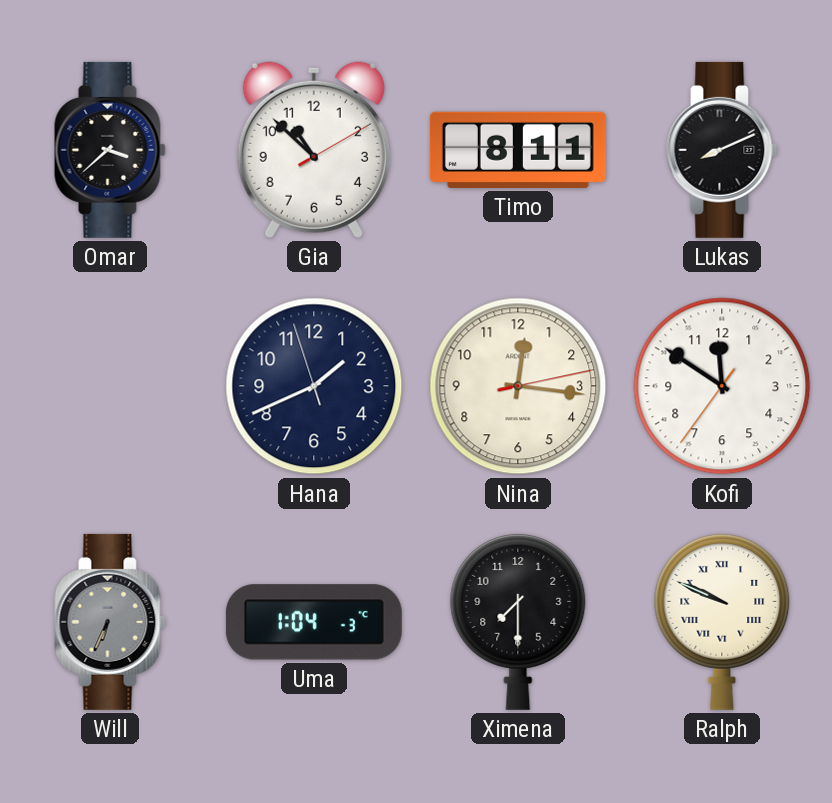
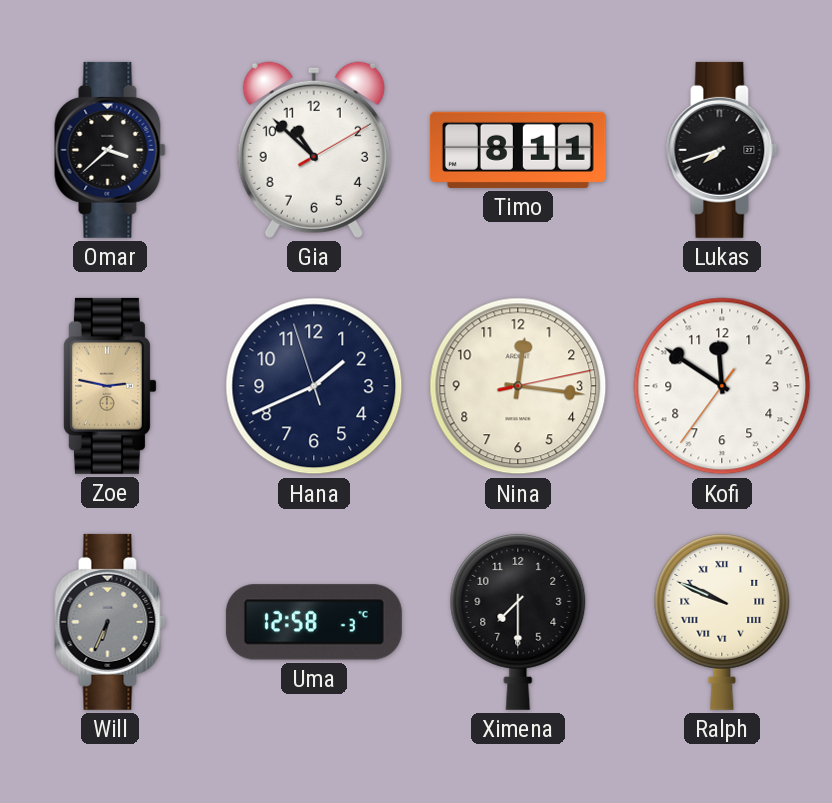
Lukas: 8:11 -> 7:42 (722, 150)
Zoe: none -> 2:47 (110, 386)
Uma: 1:04 -> 12:58 (314, 622)
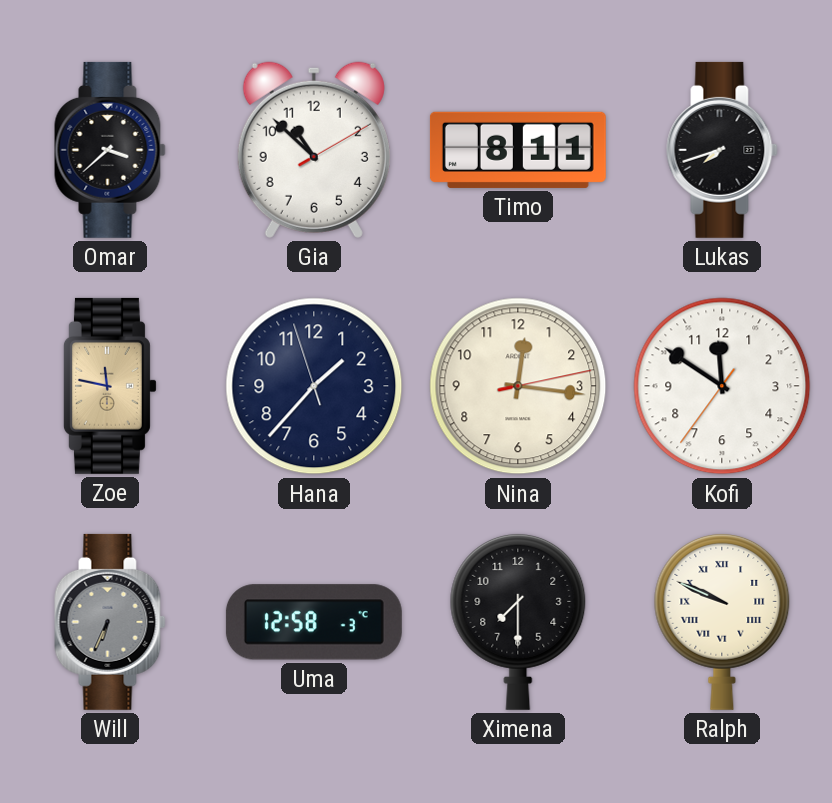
Zoe: 2:47 -> 11:47 (110, 386)
Hana: 1:40 -> 1:36 (314, 386)
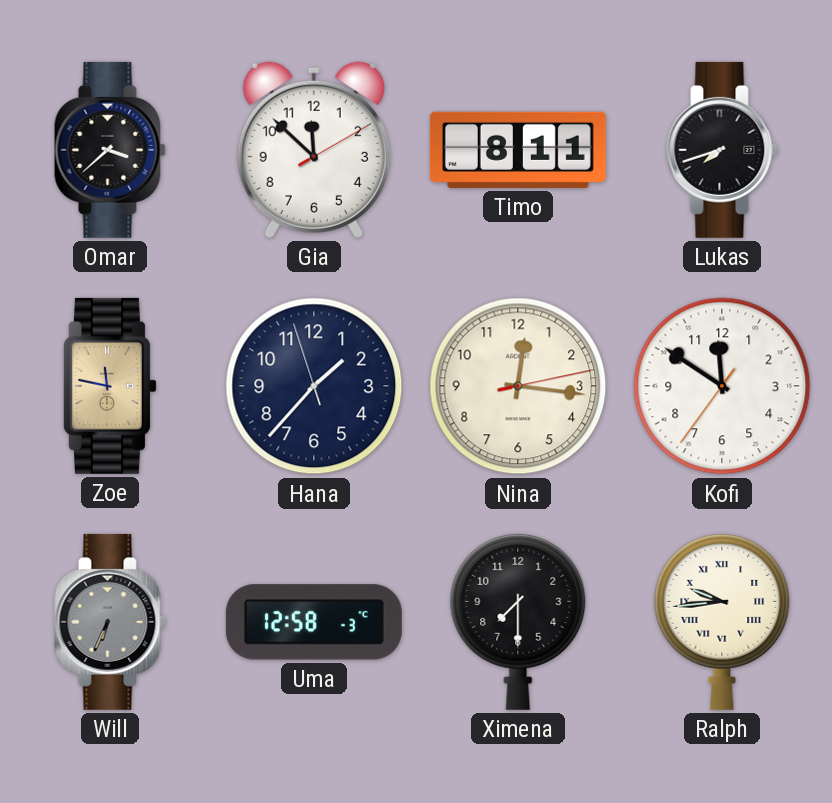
Gia: 10:52 -> 11:52 (314, 150)
Ralph: 9:49 -> 9:44 (722, 621)
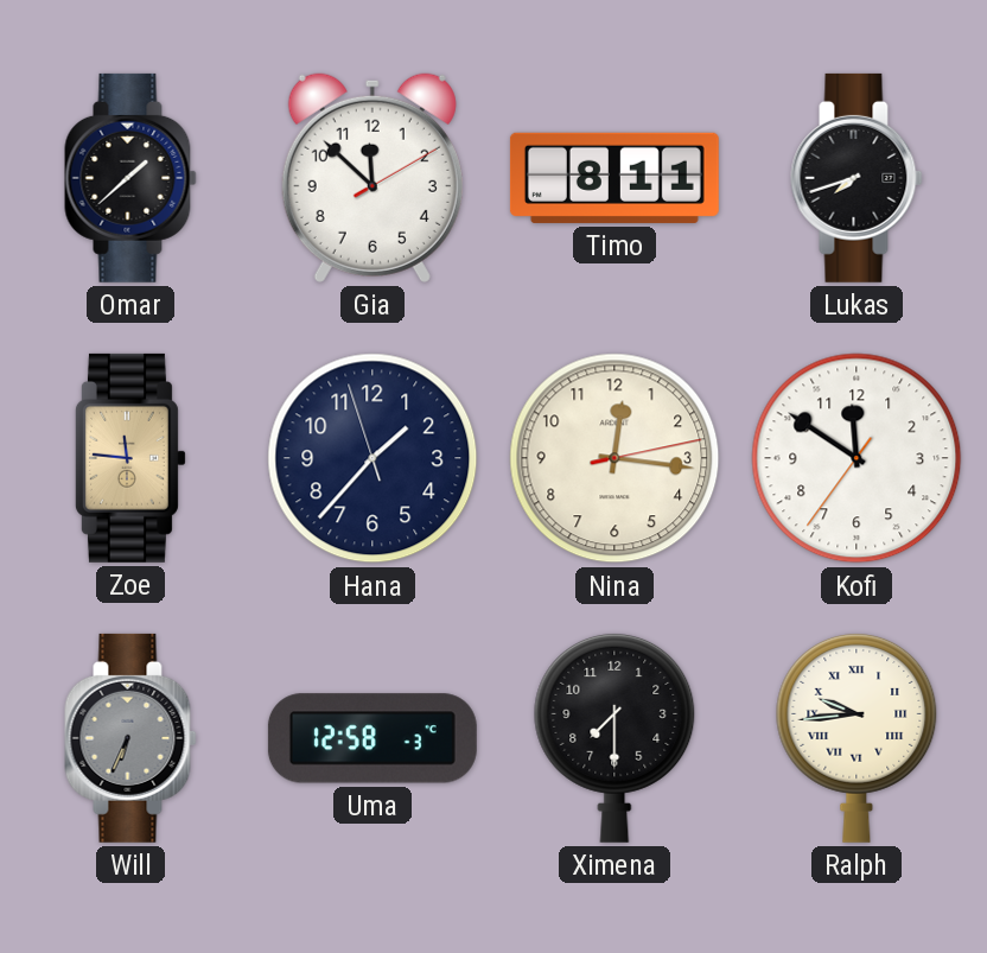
Omar: 3:38 -> 1:38 (130, 178)
Zoe: 11:47 -> 11:46 (130, 458)
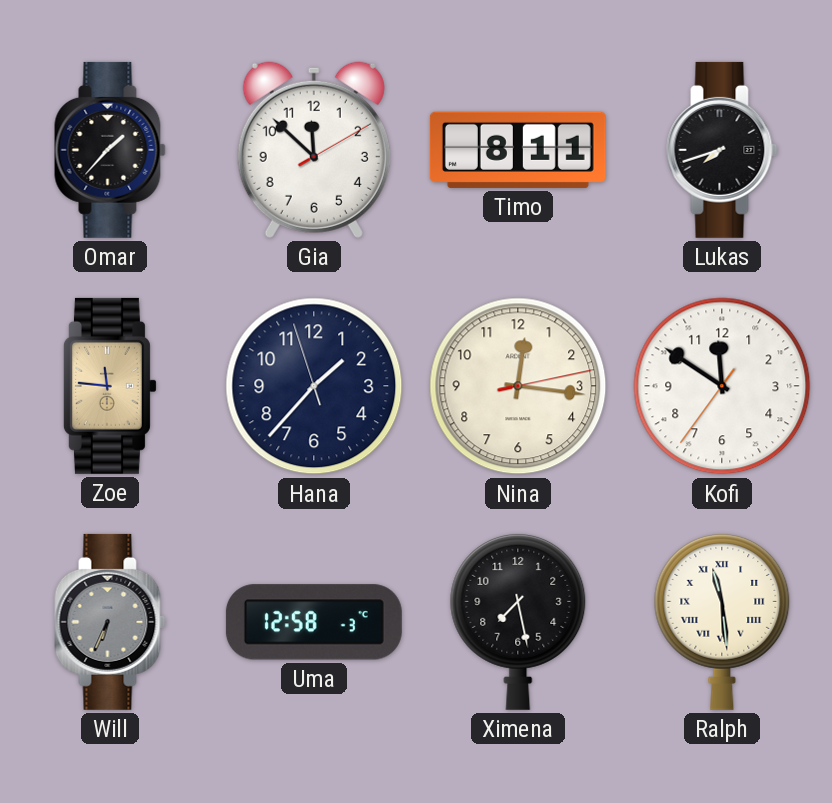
Omar: 1:38 -> 1:37 (110, 150)
Ximena: 7:30 -> 7:28 (518, 621)
Ralph: 9:44 -> 11:29 (722, 621)
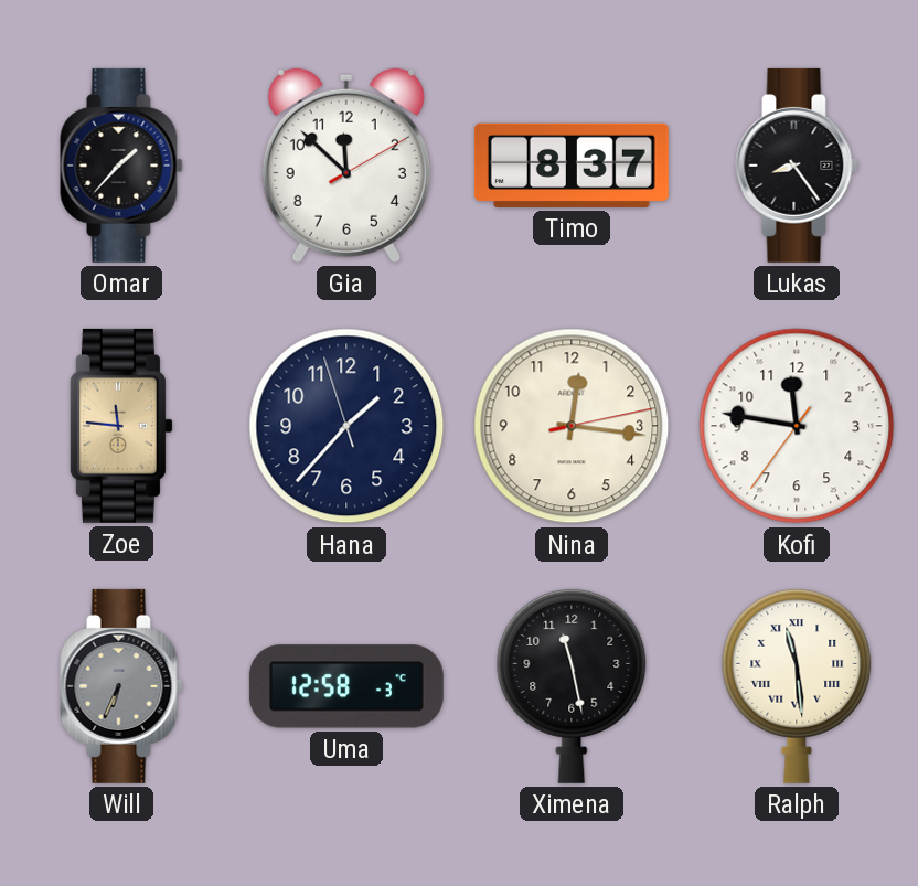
Timo: 8:11 -> 8:37 (572, 166)
Lukas: 7:42 -> 8:24 (797, 166)
Kofi: 11:50 -> 11:46 (797, 426)
Ximena: 7:28 -> 11:28 (572, 685)
